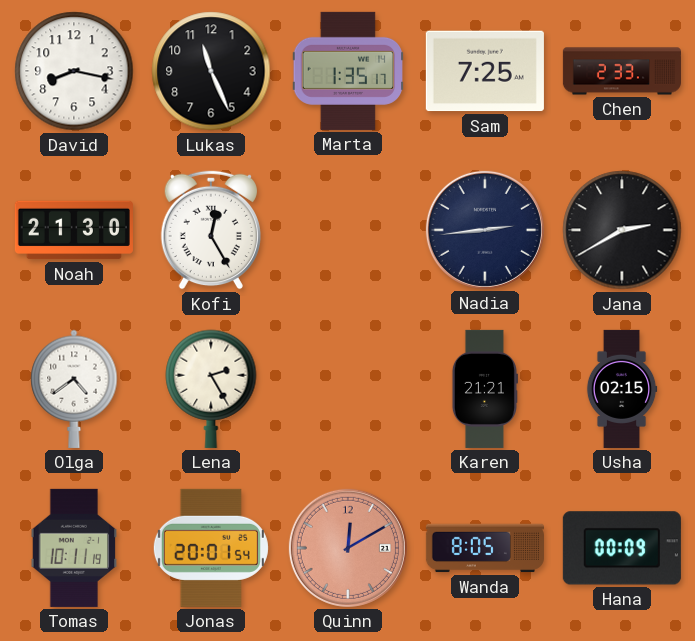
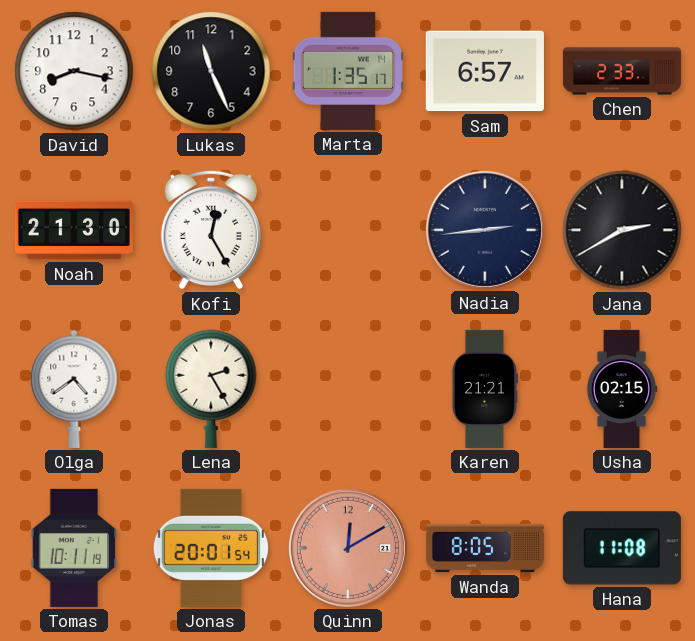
Sam: 7:25 -> 6:57 (485, 71)
Hana: 00:09 -> 11:08 (622, 548)
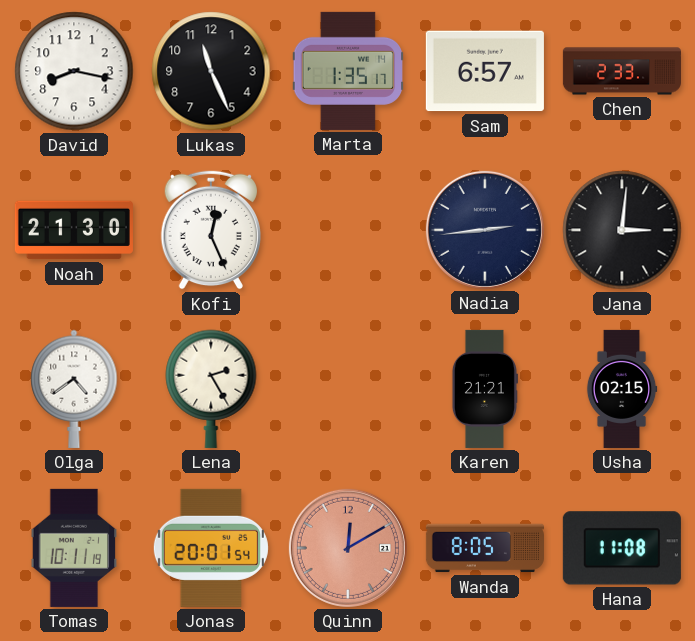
Kofi: 12:25 -> 12:26 (210, 230)
Jana: 2:40 -> 3:01 (622, 230)
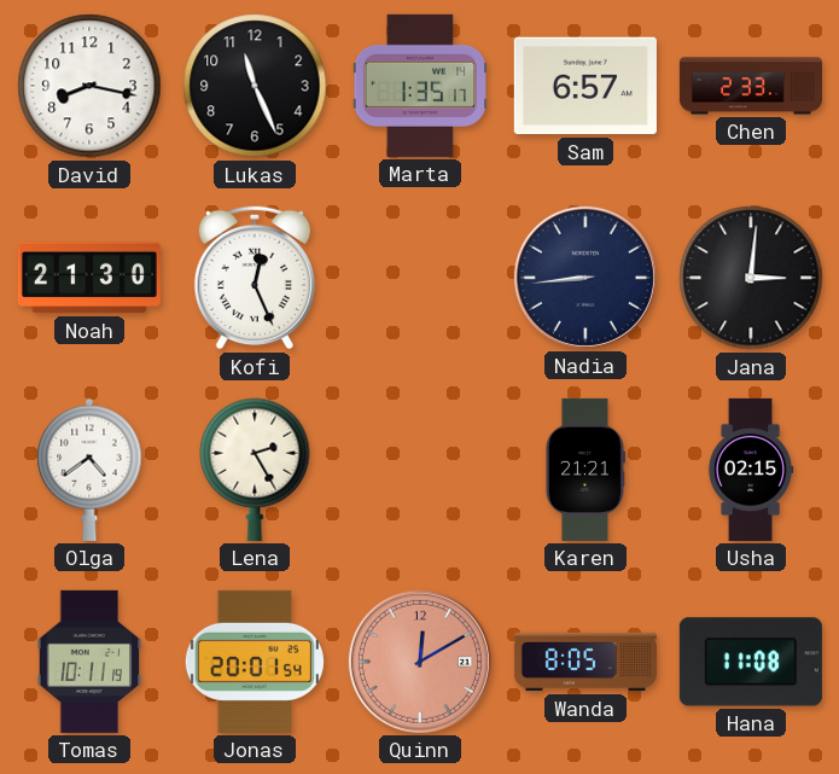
Nadia: 2:44 -> 8:44 (585, 278)
